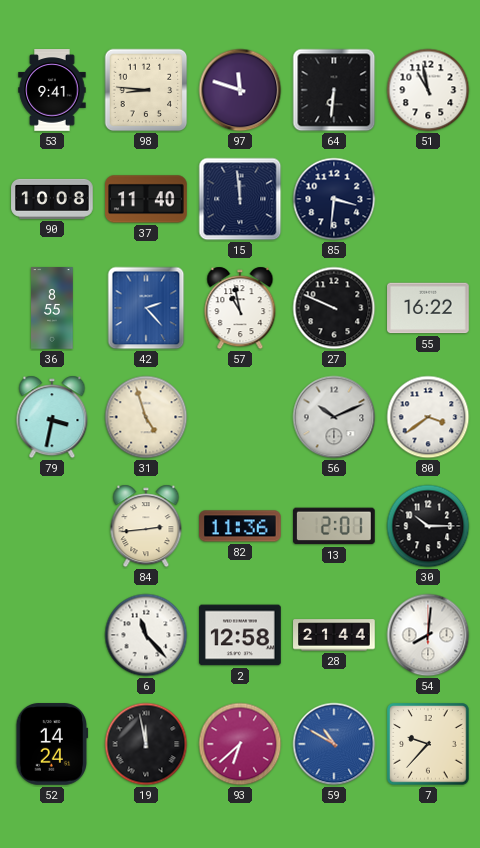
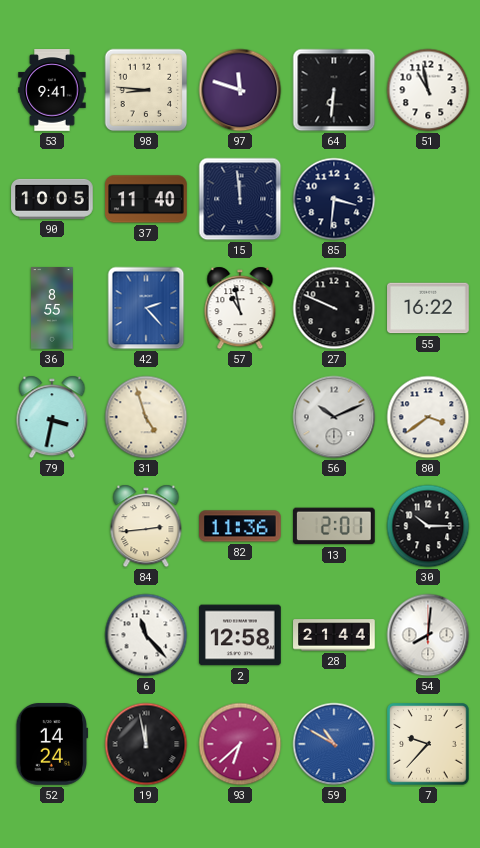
90: 10:08 -> 10:05 (52, 199)
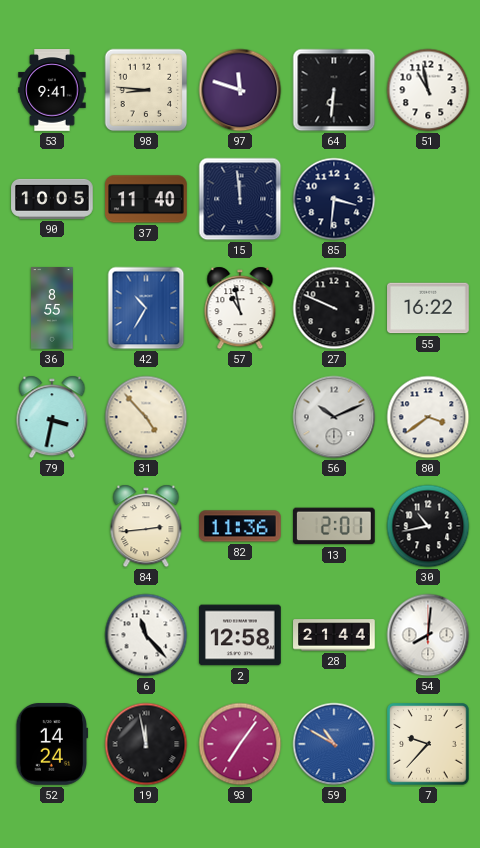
42: 2:23 -> 10:35 (146, 308)
31: 4:57 -> 4:53 (146, 417)
30: 10:15 -> 10:43 (428, 526)
93: 6:38 -> 7:06 (240, 744)
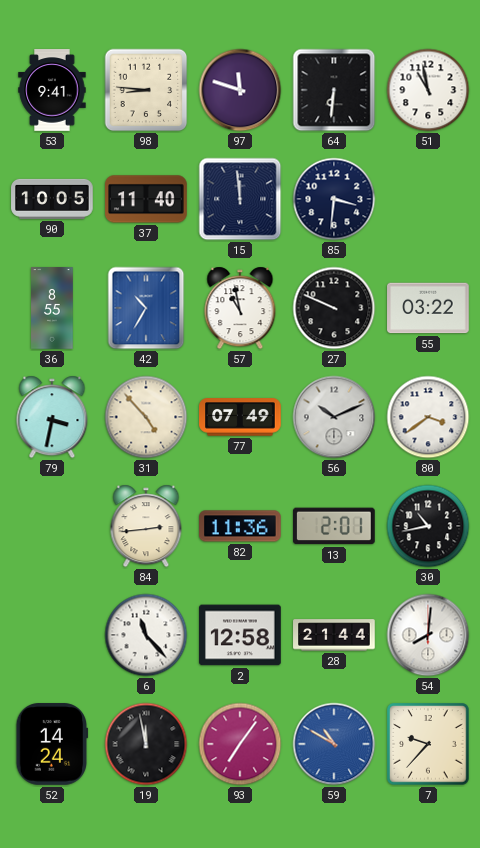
55: 16:22 -> 03:22 (428, 308)
77: none -> 07:49 (240, 417)
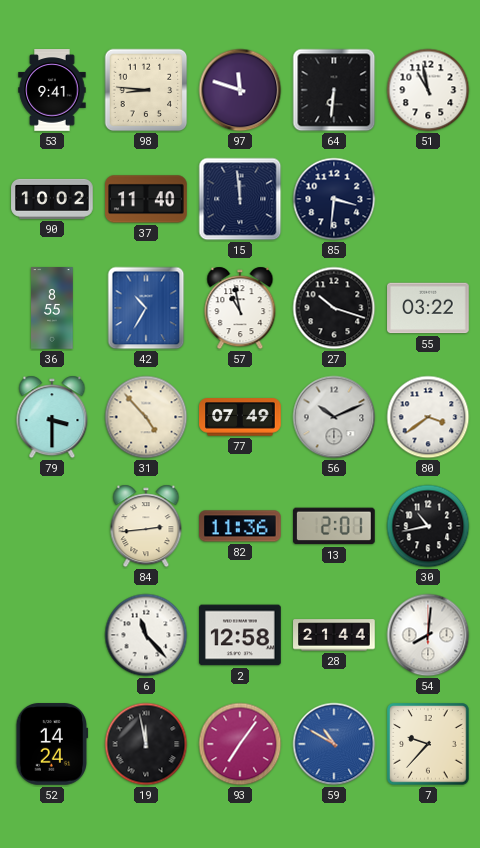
90: 10:05 -> 10:02 (52, 199)
27: 9:49 -> 10:18 (334, 308)
79: 3:32 -> 3:30 (52, 417)
